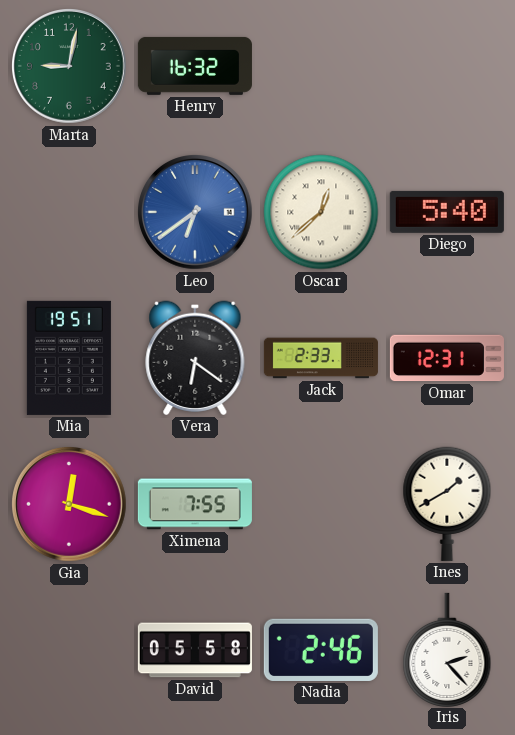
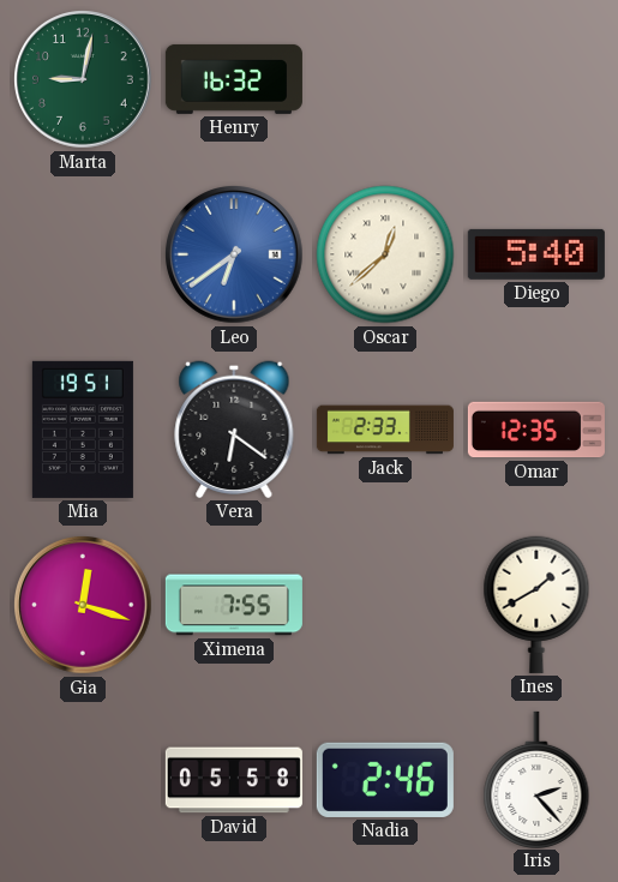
Omar: 12:31 -> 12:35 (536, 430)
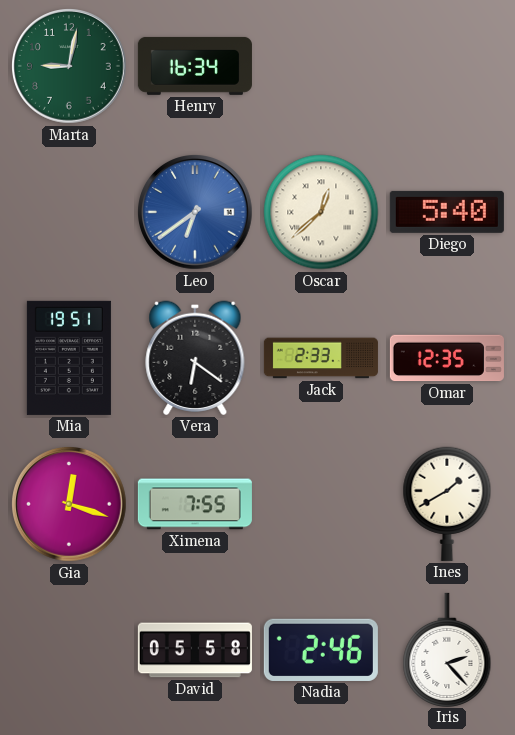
Henry: 16:32 -> 16:34 (195, 66)
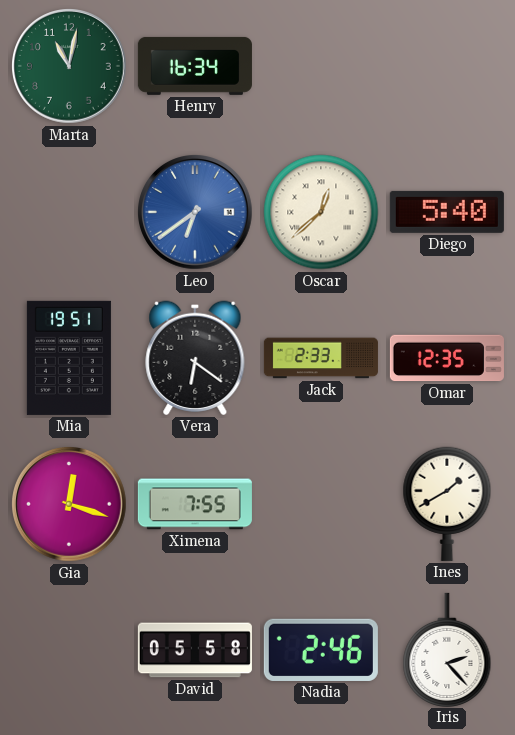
Marta: 9:02 -> 11:02 (70, 67)
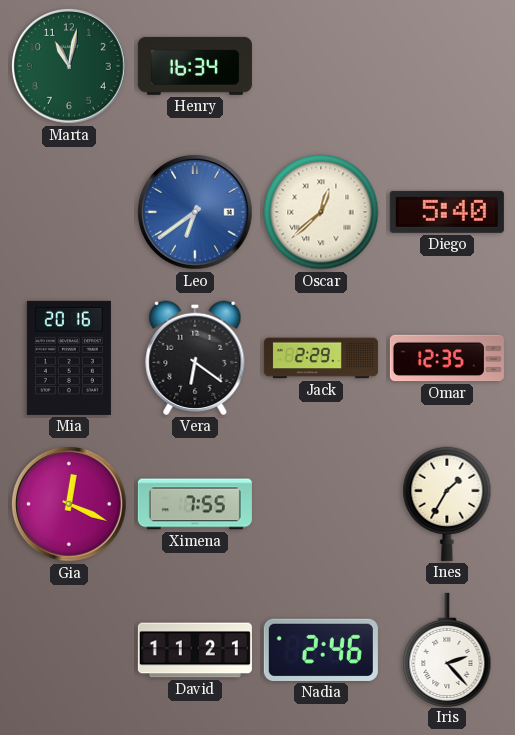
Mia: 19:51 -> 20:16 (69, 358)
Jack: 2:33 -> 2:29 (321, 358)
Gia: 12:18 -> 12:19 (70, 505)
Ines: 1:40 -> 1:35 (447, 504)
David: 05:58 -> 11:21 (195, 650)
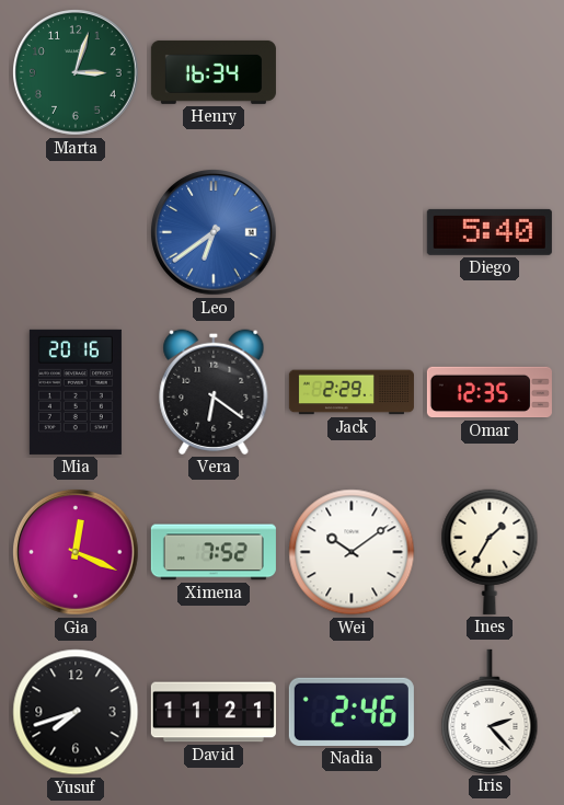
Marta: 11:02 -> 3:03 (77, 73)
Oscar: 12:38 -> none (321, 212)
Ximena: 7:55 -> 7:52 (214, 552)
Wei: none -> 10:09 (352, 552)
Yusuf: none -> 7:42 (76, 712)
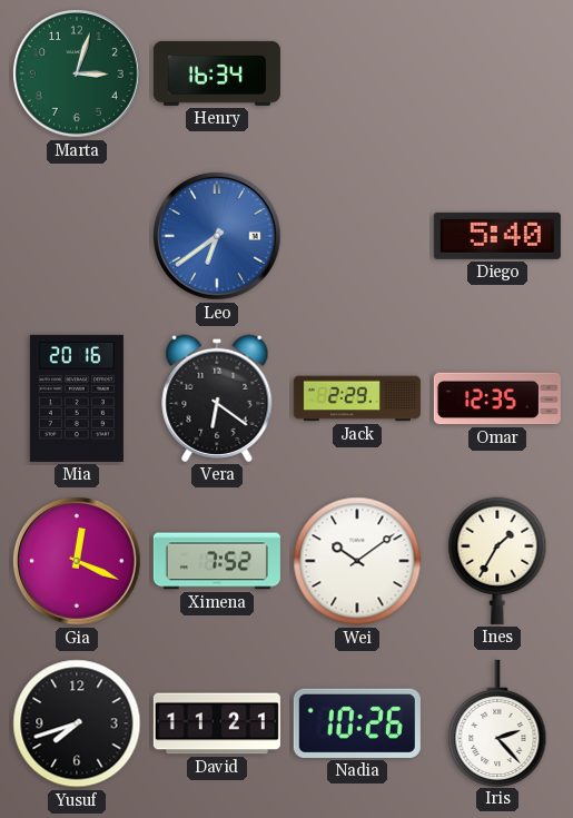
Nadia: 2:46 -> 10:26 (357, 723)
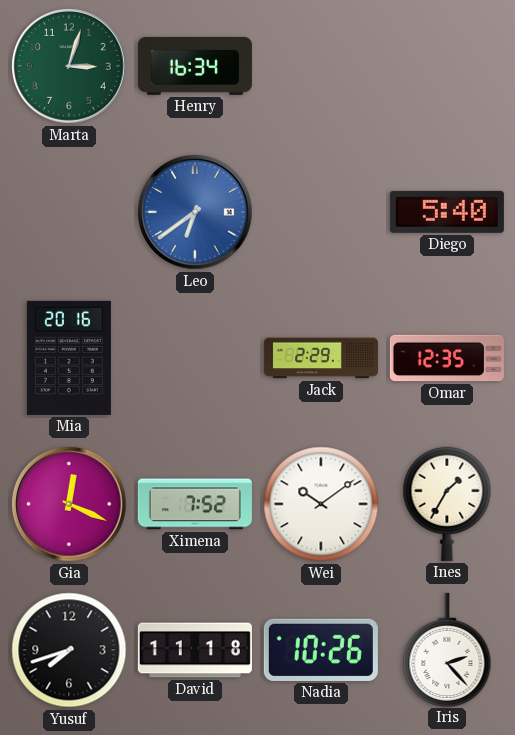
Vera: 6:21 -> none (217, 398)
David: 11:21 -> 11:18 (195, 650)
